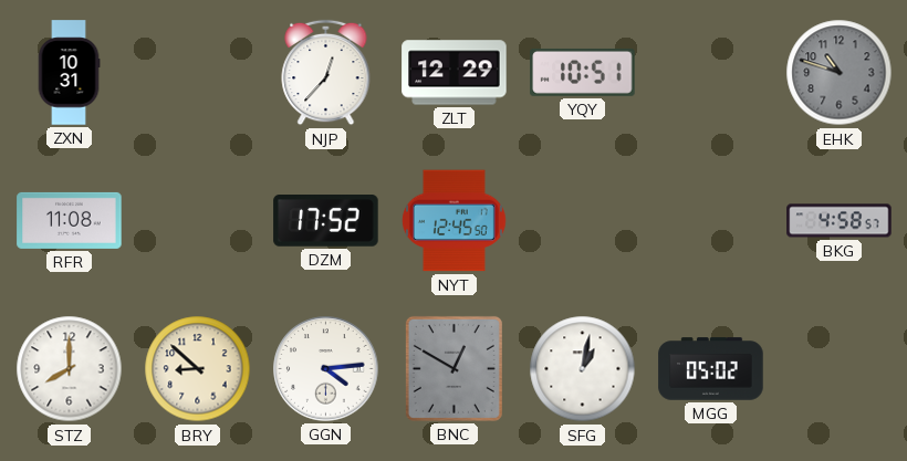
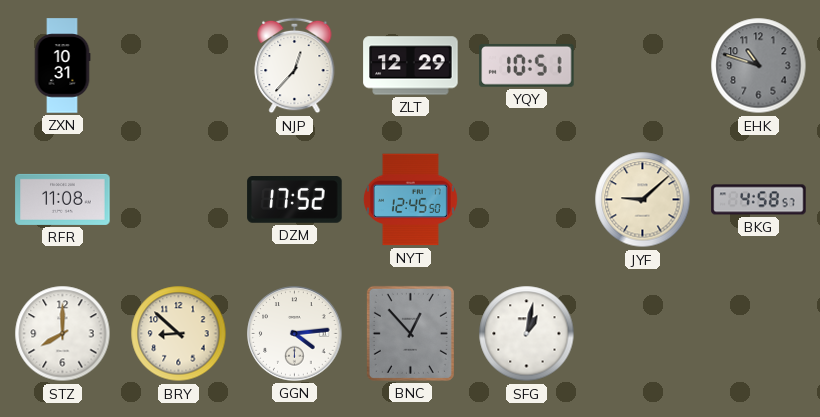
JYF: none -> 9:08 (643, 200)
BNC: 12:50 -> 12:53 (410, 333)
MGG: 05:02 -> none (711, 369)
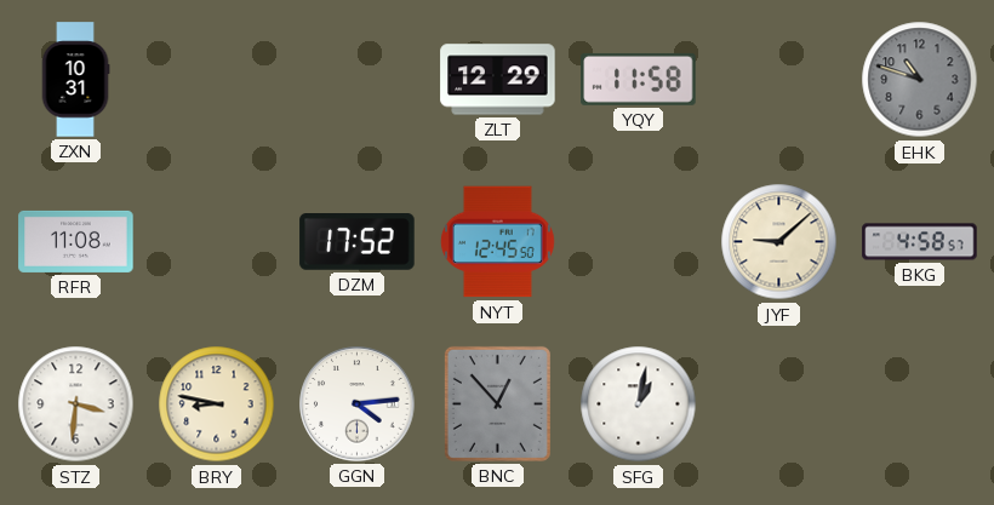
NJP: 12:37 -> none (295, 66)
YQY: 10:51 -> 11:58 (639, 79)
STZ: 8:00 -> 3:31 (76, 404)
BRY: 8:52 -> 8:47 (217, 404)
